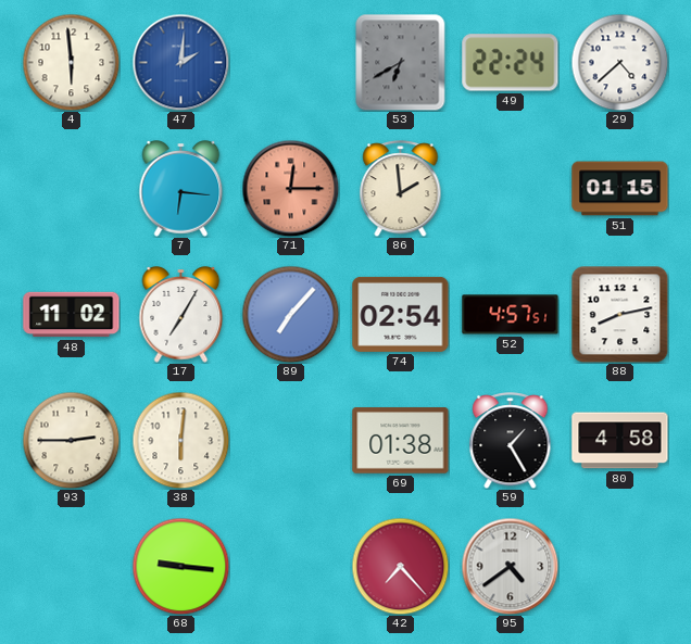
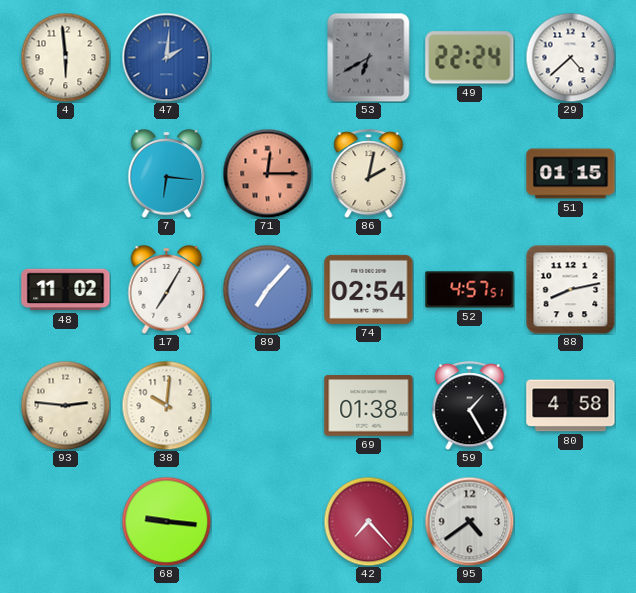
86: 1:59 -> 2:02 (369, 174)
93: 2:45 -> 2:46 (65, 405)
38: 6:01 -> 10:01 (166, 405)
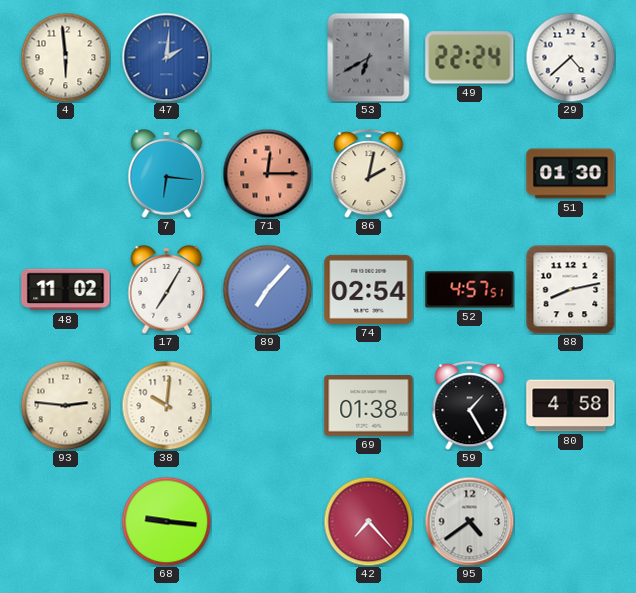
51: 01:15 -> 01:30 (571, 174)
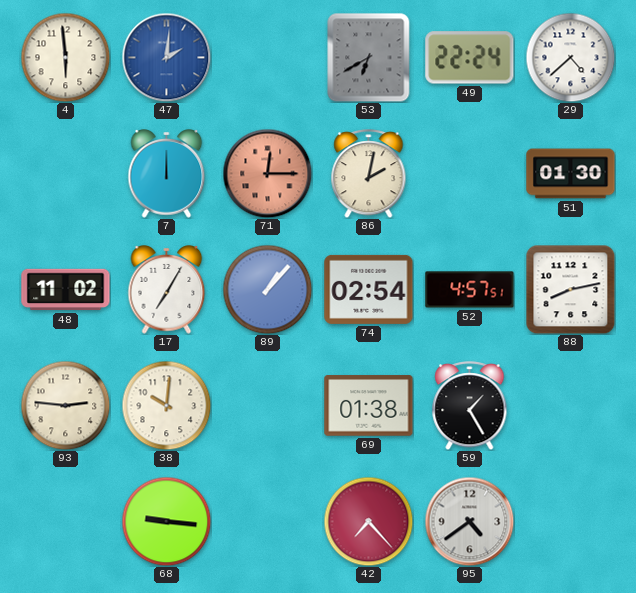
7: 6:16 -> 12:00 (167, 174)
89: 7:07 -> 1:07 (267, 289)
80: 4:58 -> none (571, 406)
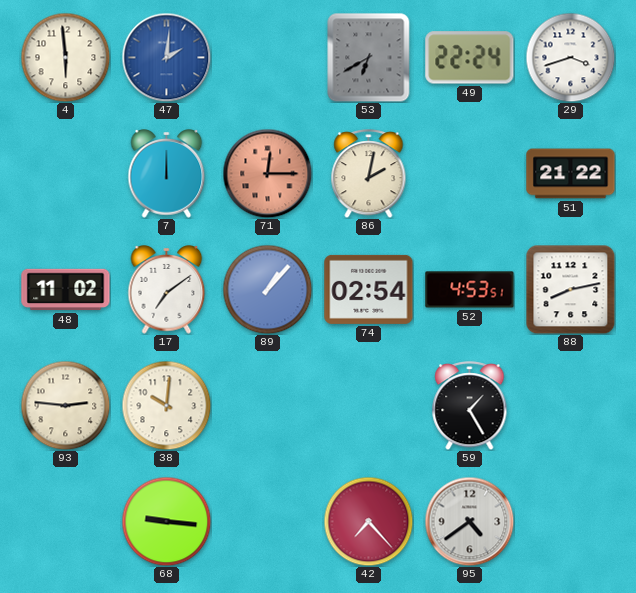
29: 4:38 -> 3:42 (570, 57)
51: 01:30 -> 21:22 (571, 174)
17: 7:05 -> 7:09 (167, 290)
52: 4:57 -> 4:53 (470, 290)
69: 01:38 -> none (369, 406)
